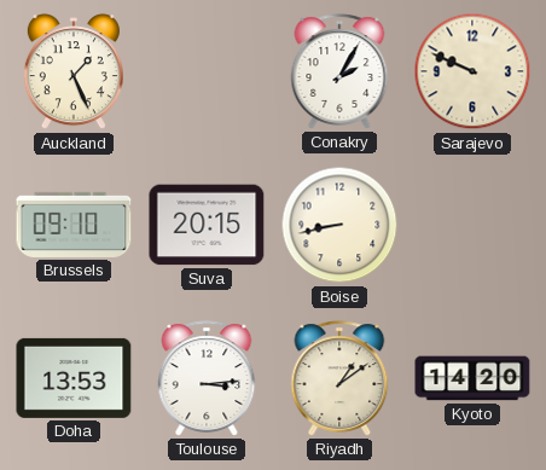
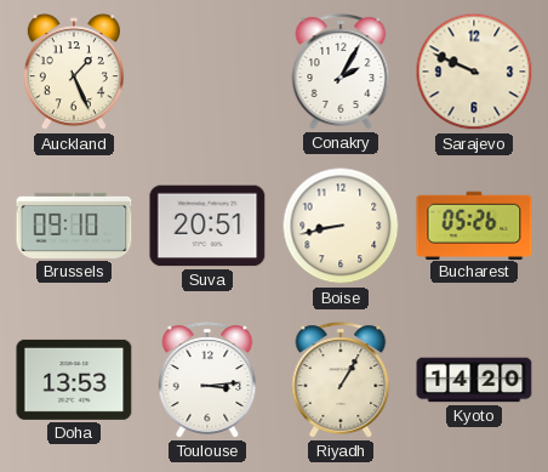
Suva: 20:15 -> 20:51 (207, 226)
Bucharest: none -> 05:26 (474, 224)
Riyadh: 1:09 -> 1:05 (341, 380)
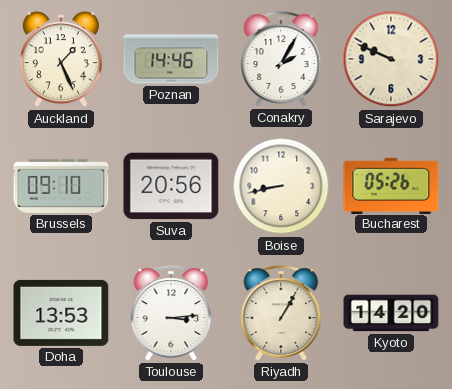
Poznan: none -> 14:46 (171, 59)
Suva: 20:51 -> 20:56 (171, 186)
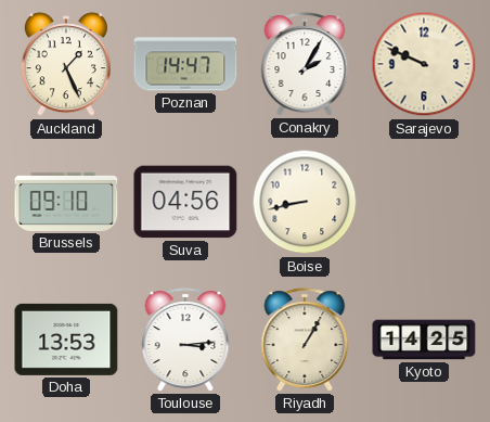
Poznan: 14:46 -> 14:47 (185, 64)
Suva: 20:56 -> 04:56 (185, 202)
Bucharest: 05:26 -> none (391, 185)
Kyoto: 14:20 -> 14:25 (424, 340)
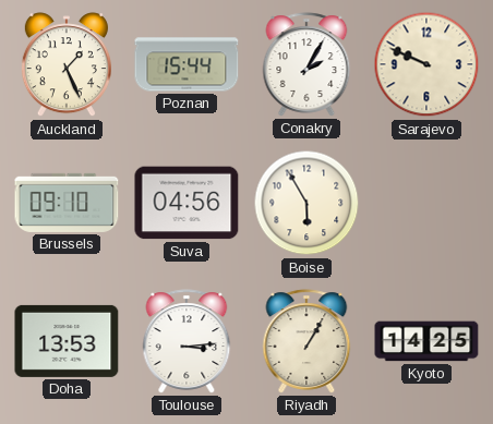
Poznan: 14:47 -> 15:44 (187, 64)
Boise: 8:43 -> 5:55 (306, 203)
